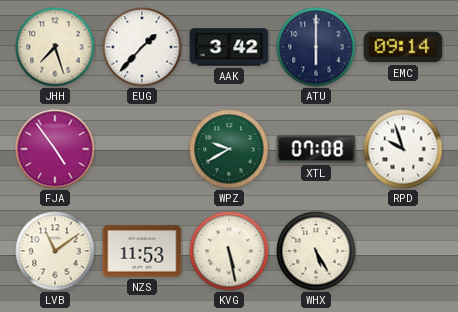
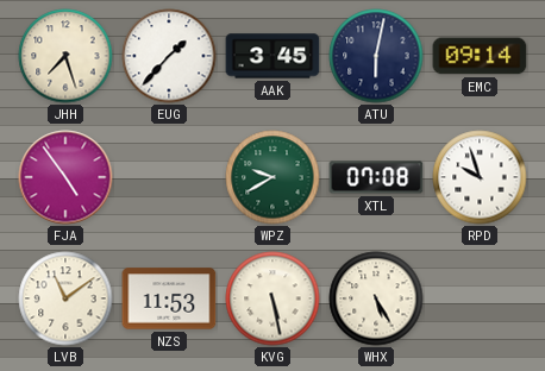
AAK: 3:42 -> 3:45 (272, 56)
ATU: 6:00 -> 6:02 (376, 56)
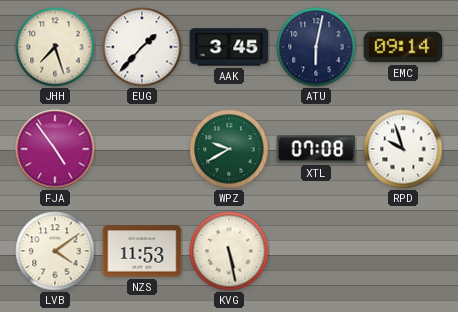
LVB: 11:09 -> 4:09 (55, 251)
WHX: 5:25 -> none (376, 298)
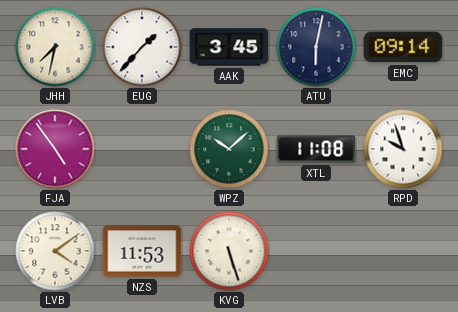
JHH: 7:27 -> 7:32 (55, 47)
WPZ: 9:40 -> 10:08 (229, 149)
XTL: 07:08 -> 11:08 (316, 149)
KVG: 5:28 -> 5:27 (229, 251)
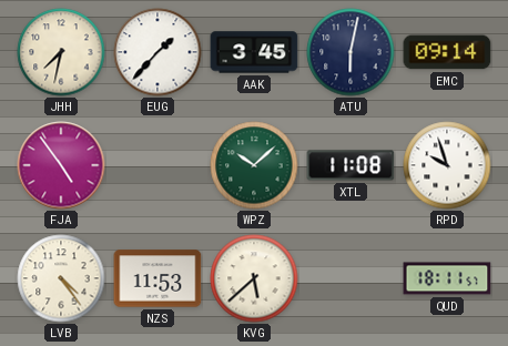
LVB: 4:09 -> 4:24 (61, 278)
KVG: 5:27 -> 5:38 (254, 278)
QUD: none -> 18:11 (447, 278)
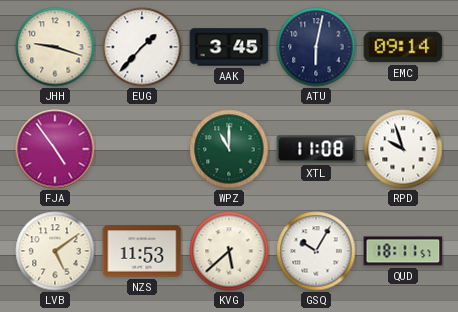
JHH: 7:32 -> 9:18 (55, 47)
WPZ: 10:08 -> 11:00 (229, 149)
LVB: 4:24 -> 5:09 (55, 251)
GSQ: none -> 10:05 (316, 251)
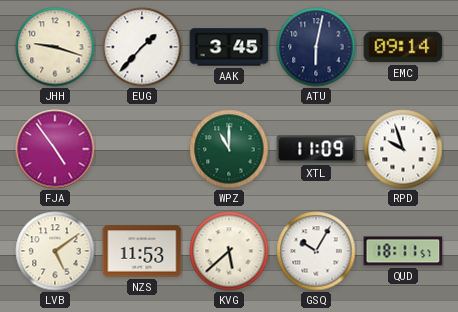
XTL: 11:08 -> 11:09 (316, 149)
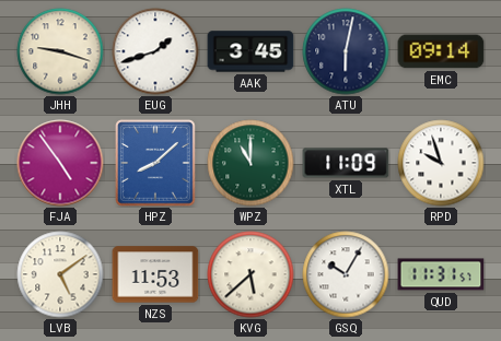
EUG: 1:37 -> 1:42 (155, 51)
HPZ: none -> 8:08 (155, 163)
QUD: 18:11 -> 11:31 (441, 274)
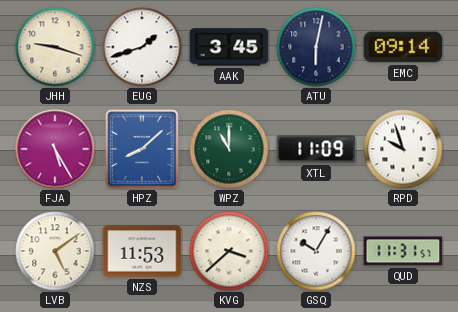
FJA: 4:54 -> 5:25 (55, 149)
KVG: 5:38 -> 3:38 (229, 251)
